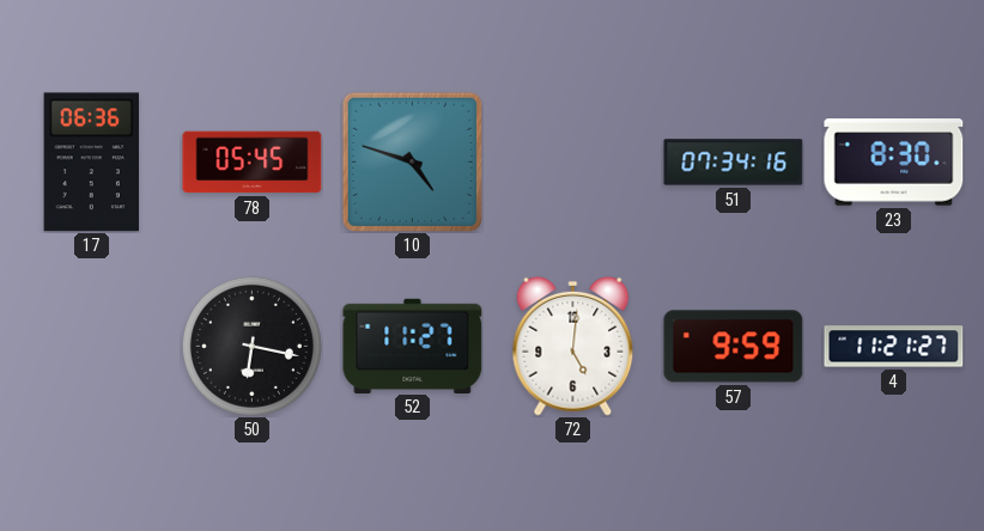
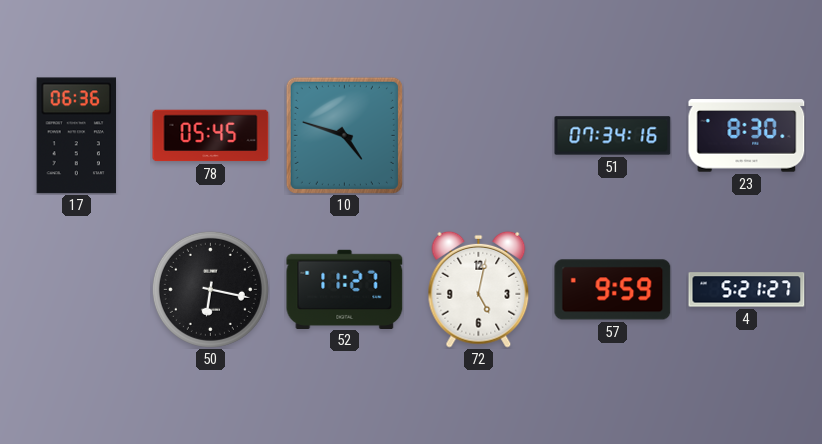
72: 5:01 -> 5:02 (479, 289)
4: 11:21 -> 5:21 (747, 290)
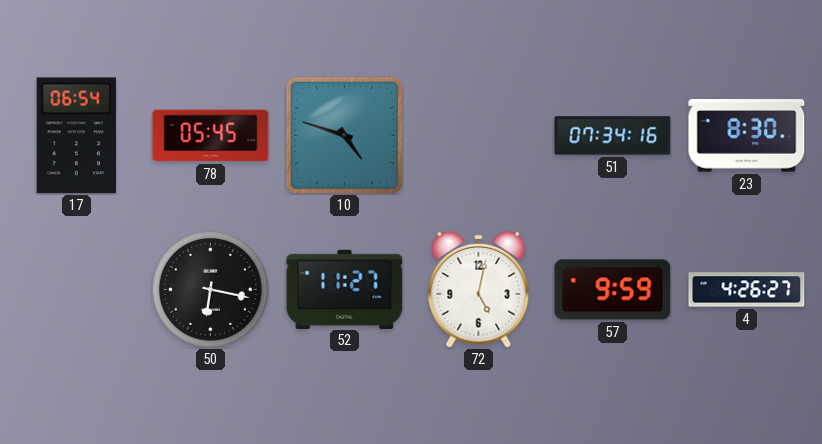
17: 06:36 -> 06:54 (77, 136)
4: 5:21 -> 4:26 (747, 290)
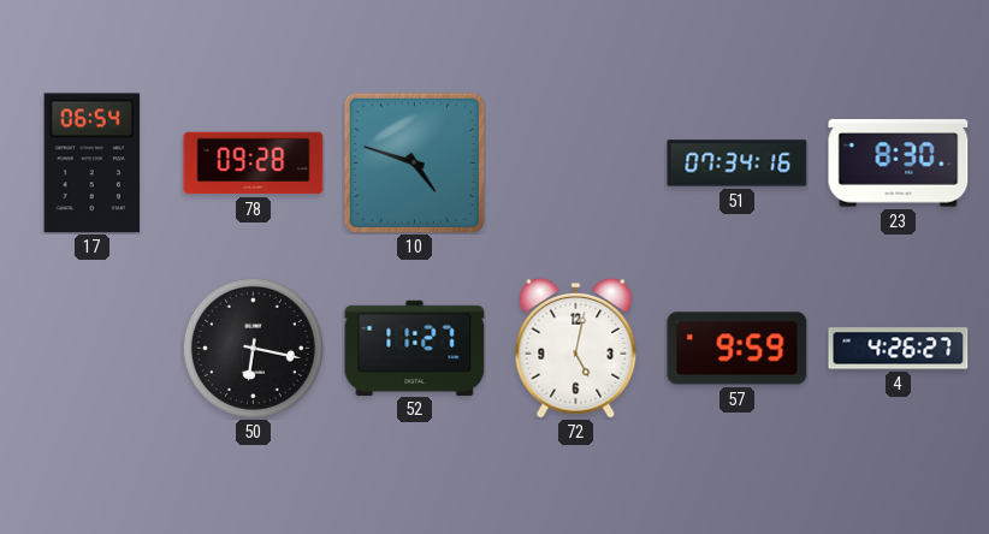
78: 05:45 -> 09:28 (254, 164)
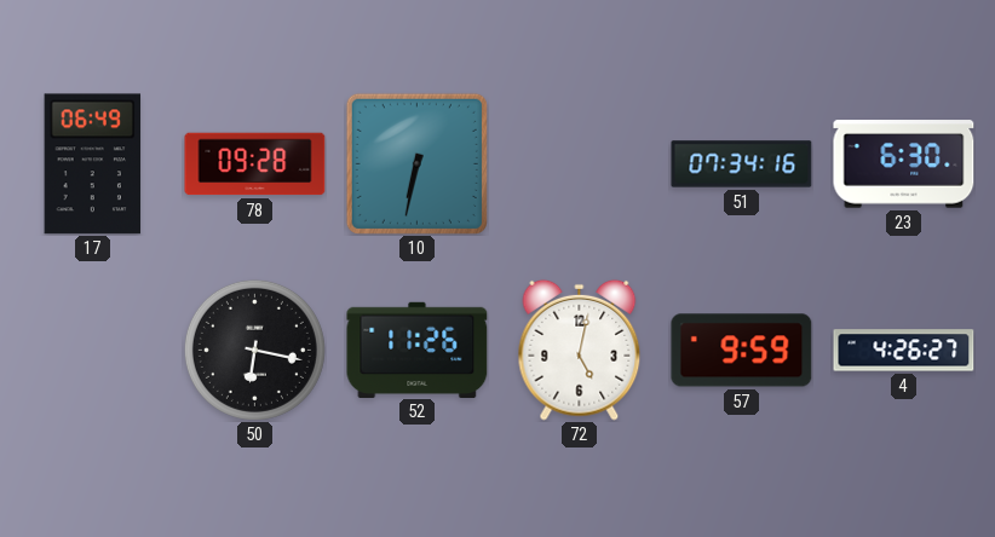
17: 06:54 -> 06:49 (93, 164)
10: 4:48 -> 6:32 (416, 163)
23: 8:30 -> 6:30 (904, 164)
52: 11:27 -> 11:26 (418, 350)
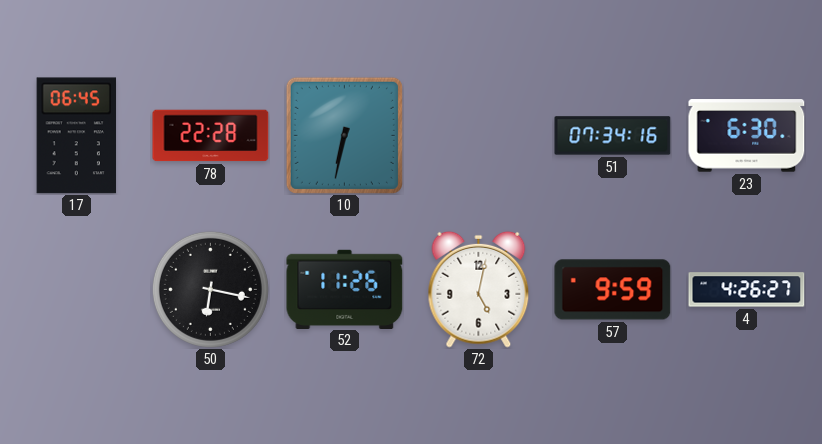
17: 06:49 -> 06:45 (77, 136)
78: 09:28 -> 22:28 (211, 136)
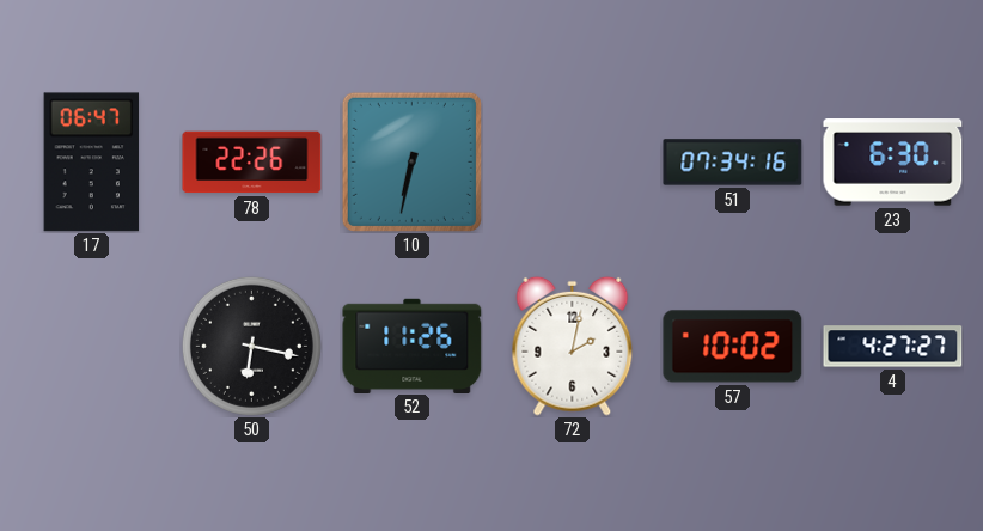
17: 06:45 -> 06:47 (92, 163)
78: 22:28 -> 22:26 (252, 163)
72: 5:02 -> 2:02 (573, 346)
57: 9:59 -> 10:02 (733, 347)
4: 4:26 -> 4:27 (893, 347)
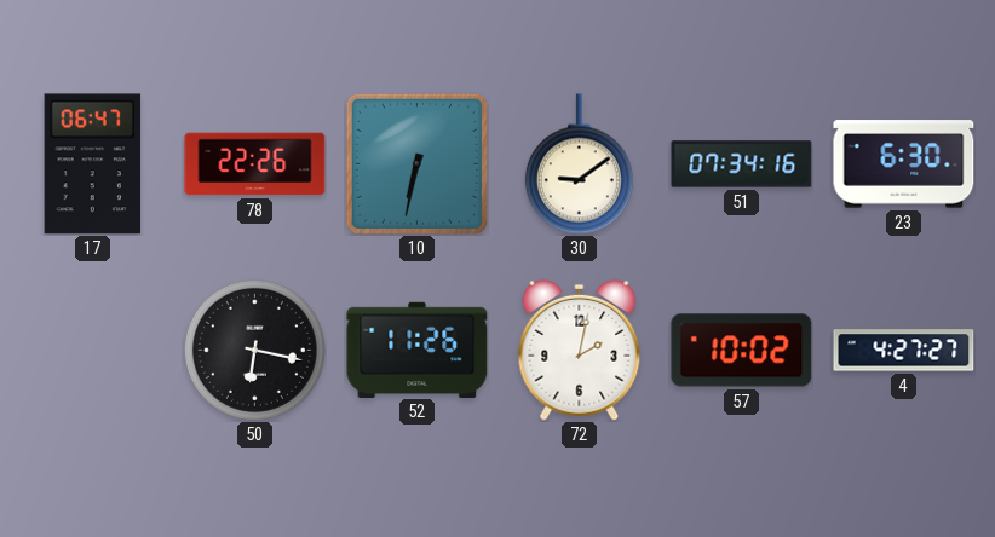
30: none -> 9:09 (579, 164)
